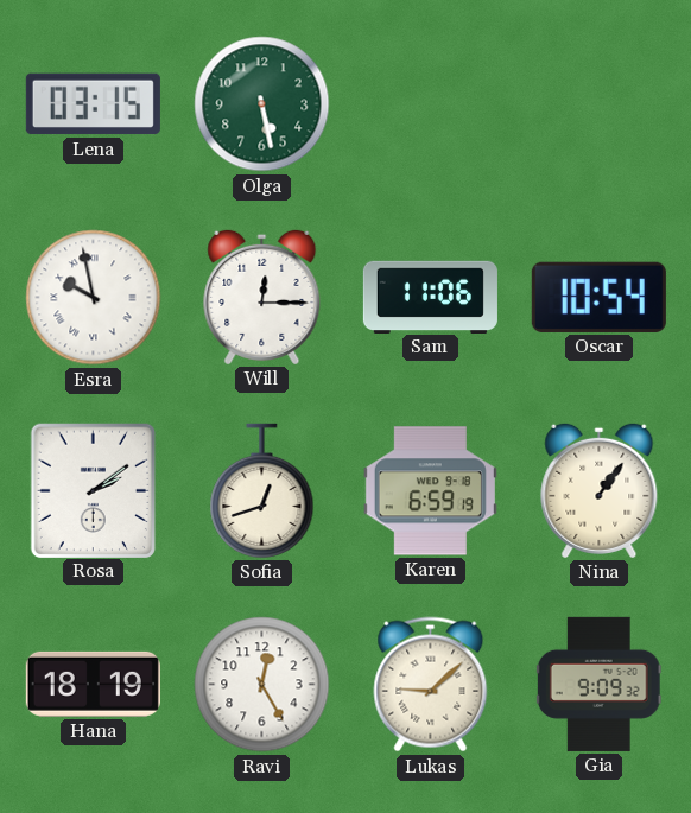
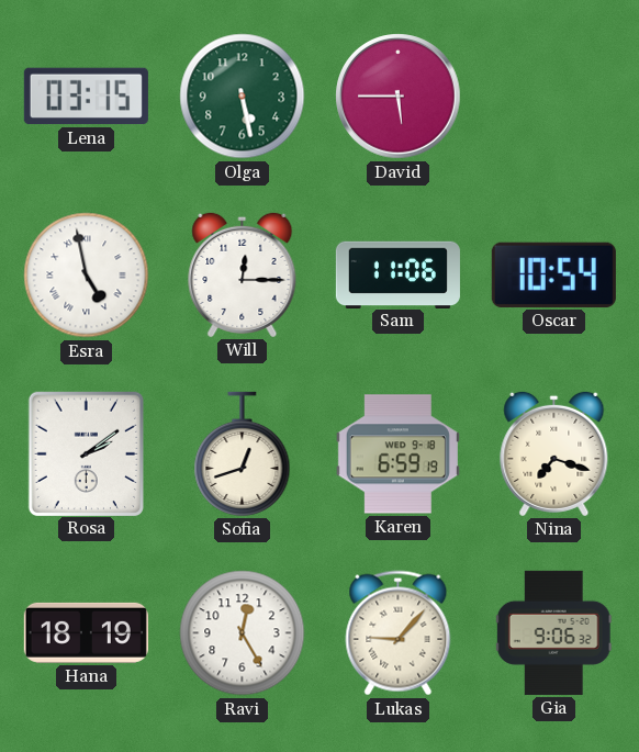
David: none -> 5:45 (399, 97)
Esra: 9:58 -> 4:58 (87, 276)
Nina: 1:06 -> 7:18 (554, 453)
Lukas: 9:08 -> 9:07 (399, 633)
Gia: 9:09 -> 9:06 (553, 632)
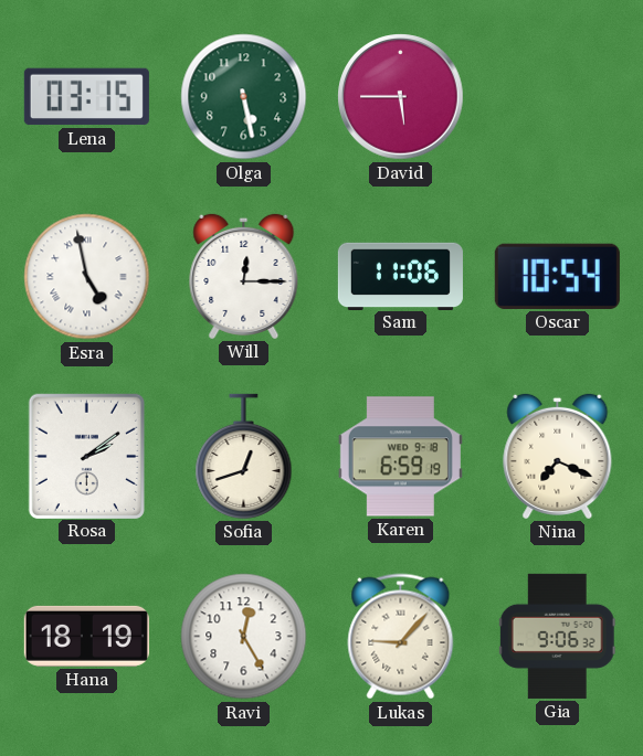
Nina: 7:18 -> 7:19 (558, 456)
